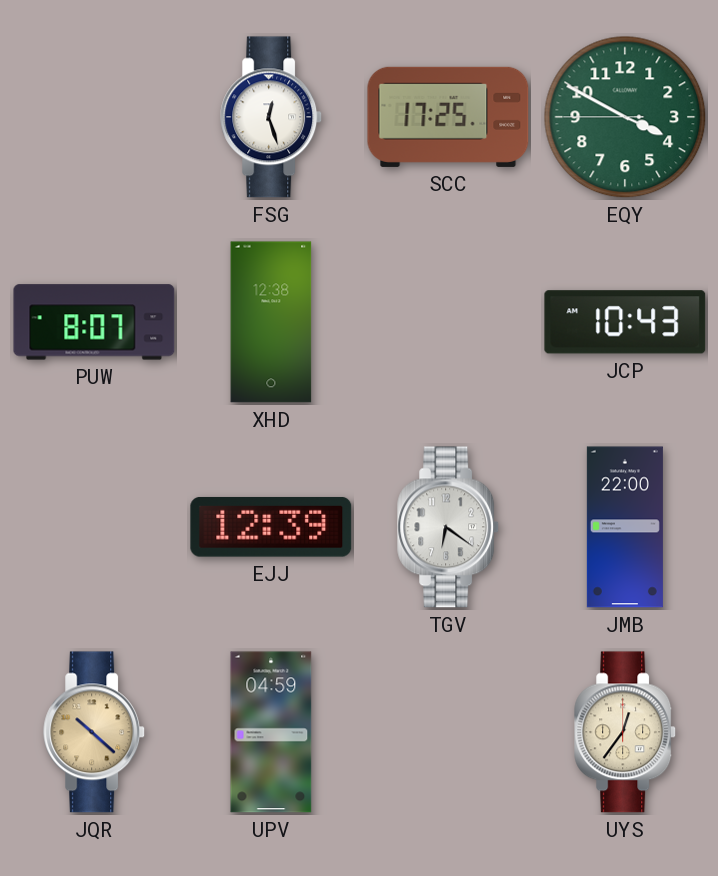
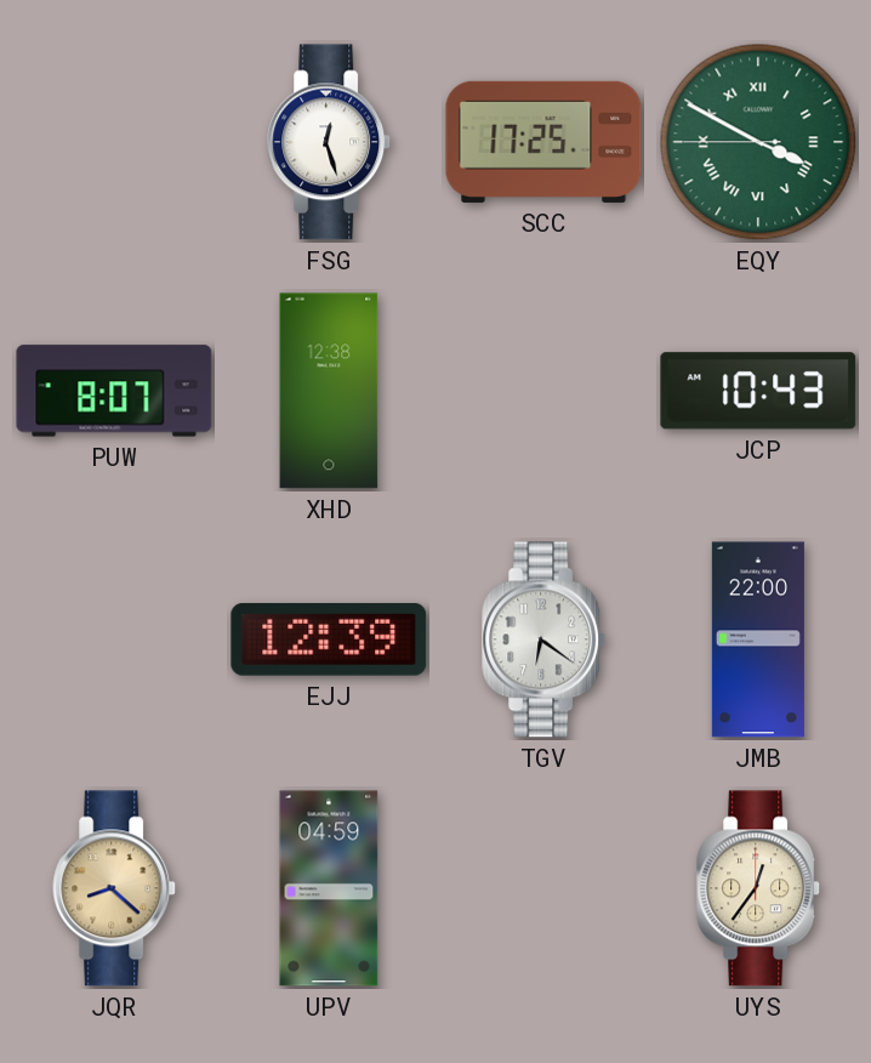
EQY numerals: Arabic -> Roman (758, 142)
JQR: 10:22 -> 8:22 (115, 888)
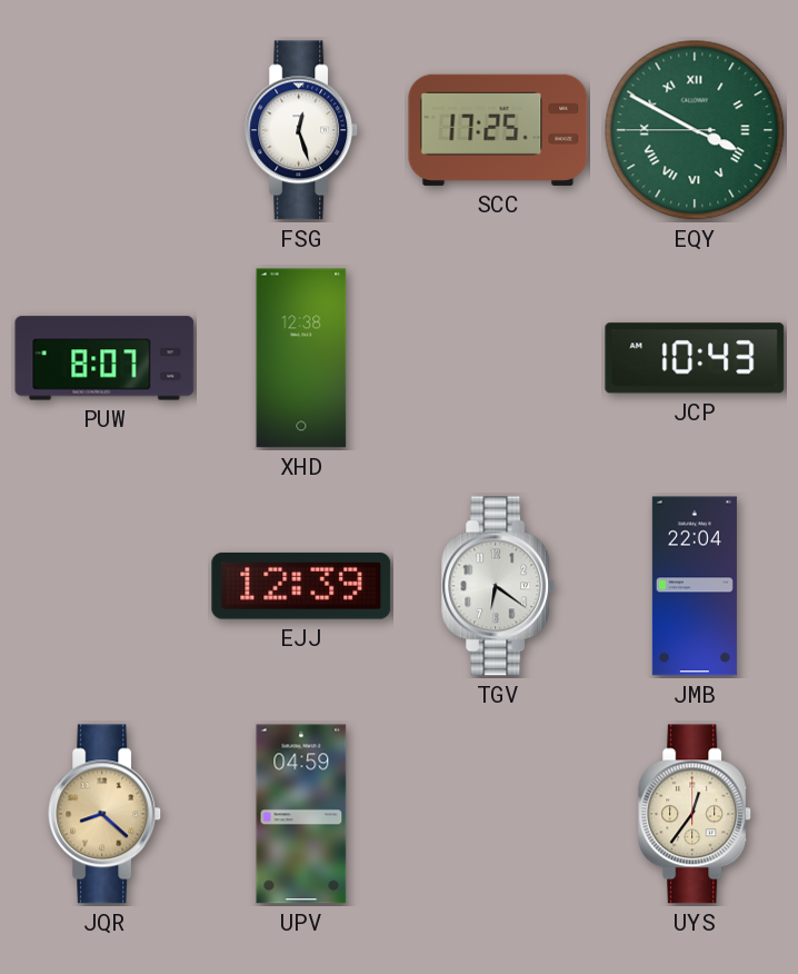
JMB: 22:00 -> 22:04 (695, 586)
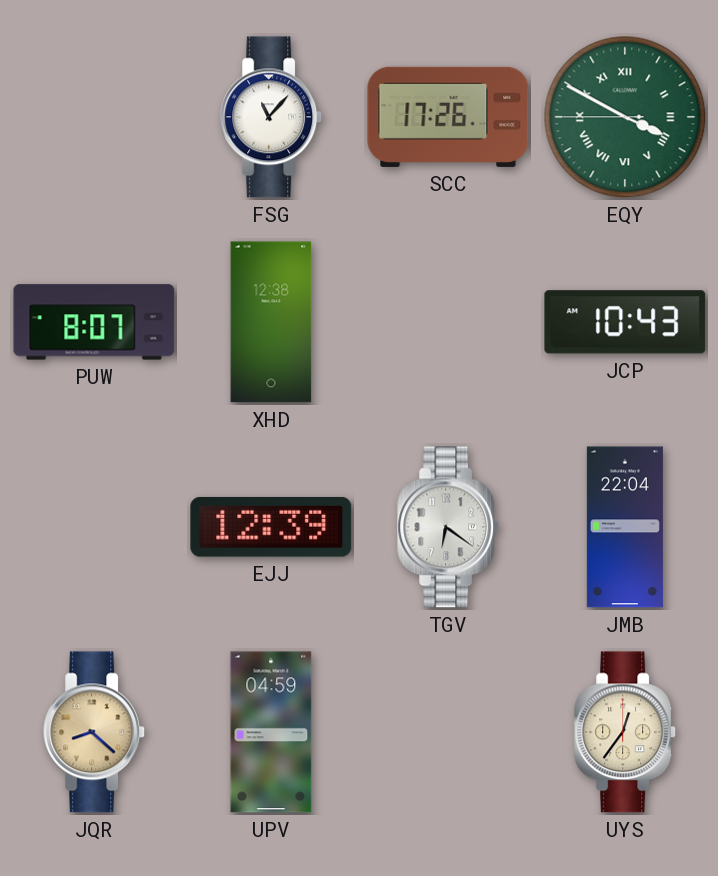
FSG: 12:27 -> 11:07 (272, 117)
SCC: 17:25 -> 17:26 (448, 117)
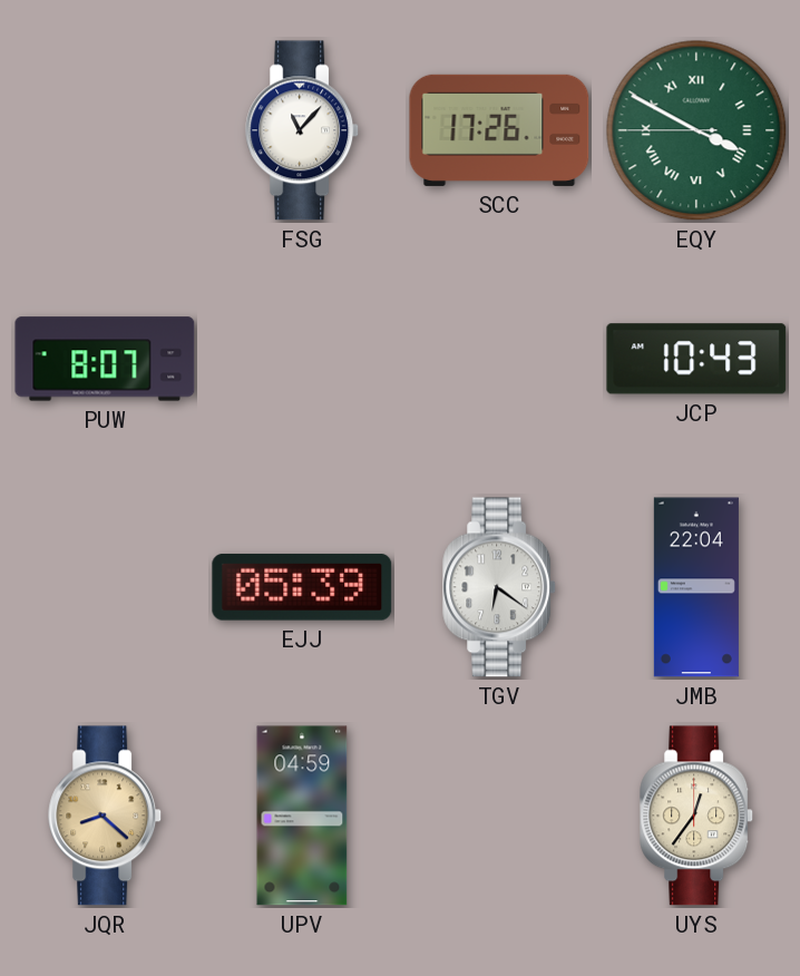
XHD: 12:38 -> none (271, 322)
EJJ: 12:39 -> 05:39 (302, 587)
